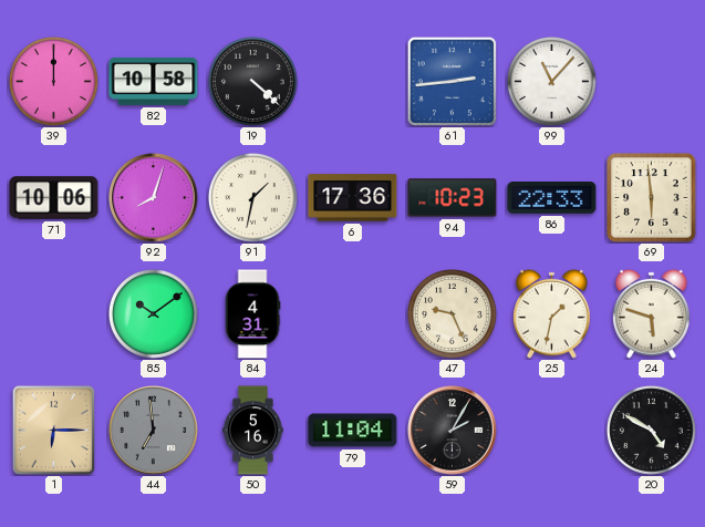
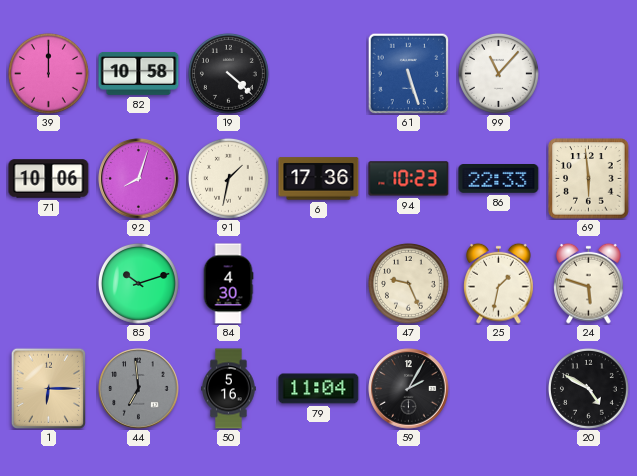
61: 2:44 -> 5:27 (408, 73)
85: 10:09 -> 10:12 (138, 283)
84: 4:31 -> 4:30 (228, 284)
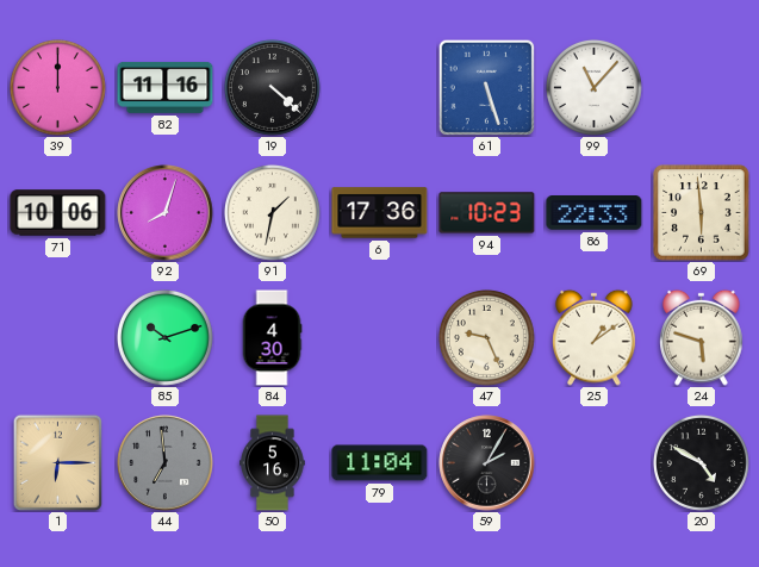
82: 10:58 -> 11:16 (166, 87)
25: 1:32 -> 1:09 (595, 337)
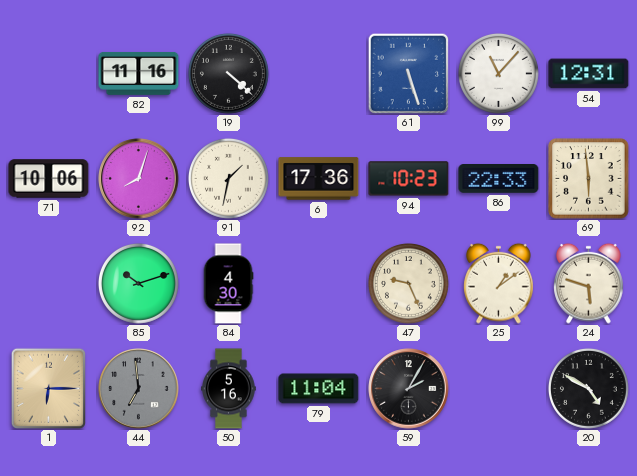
39: 12:00 -> none (57, 87)
54: none -> 12:31 (589, 74)
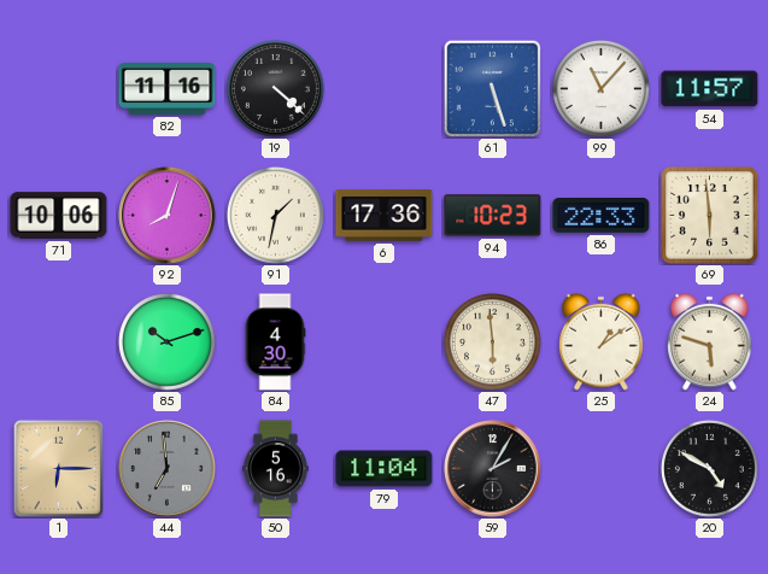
54: 12:31 -> 11:57 (710, 89)
47: 9:26 -> 5:59 (492, 341)
